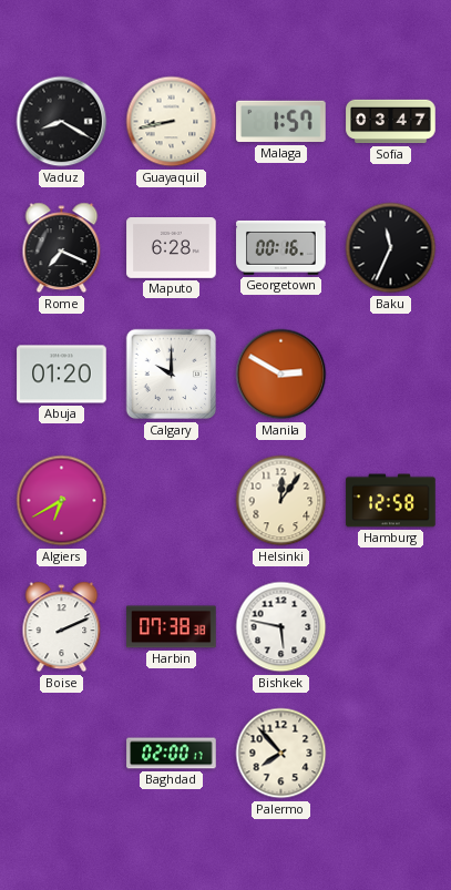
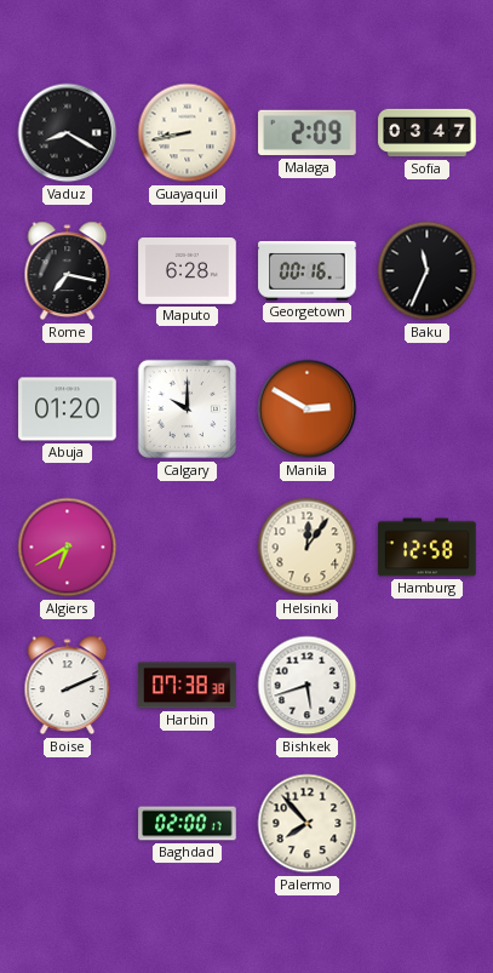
Malaga: 1:57 -> 2:09 (308, 133)
Rome: 7:19 -> 7:17 (68, 271)
Bishkek: 5:47 -> 5:42 (308, 686)
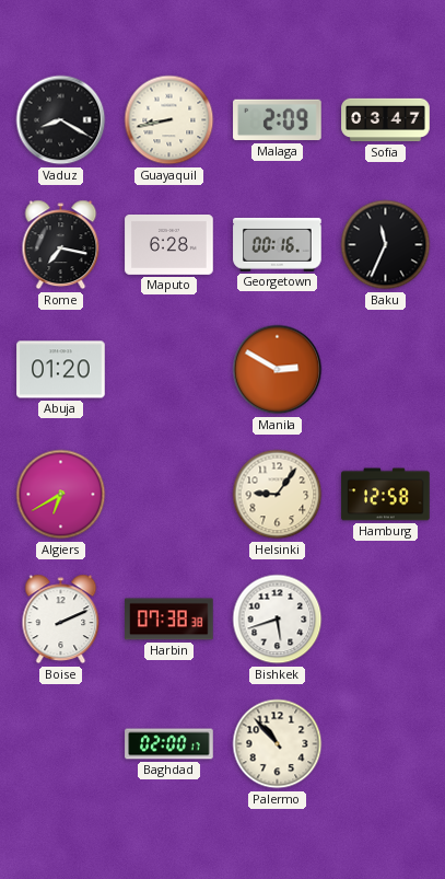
Calgary: 10:00 -> none (188, 410)
Helsinki: 12:06 -> 9:06 (278, 495)
Palermo: 7:53 -> 10:53 (278, 744)
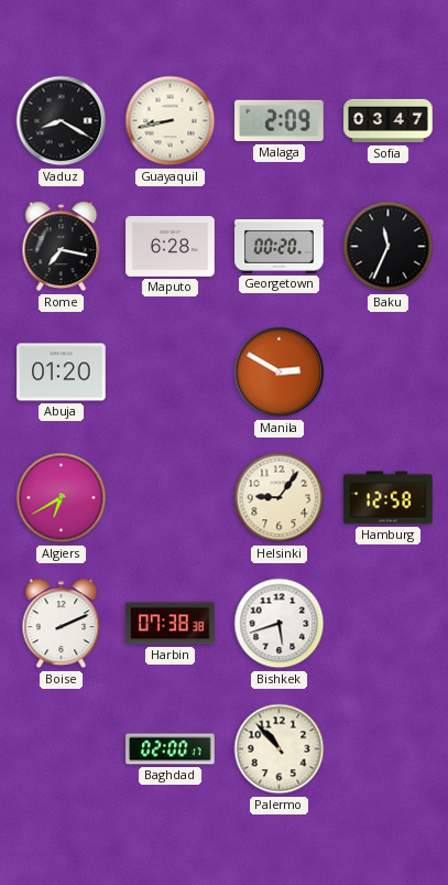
Georgetown: 00:16 -> 00:20 (280, 246)
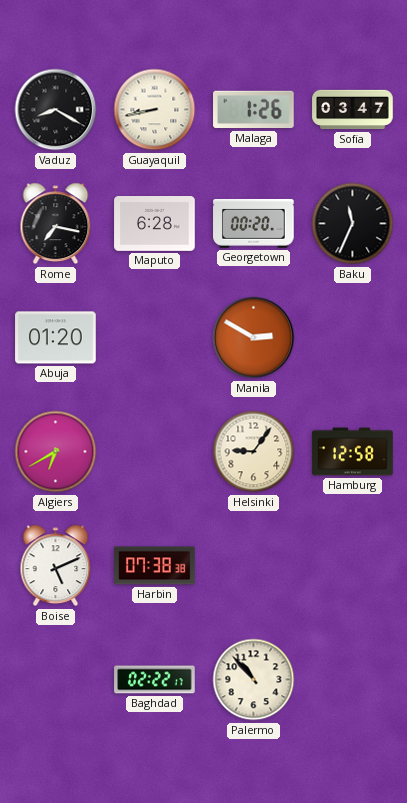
Malaga: 2:09 -> 1:26 (254, 110)
Boise: 2:11 -> 5:11 (56, 566)
Bishkek: 5:42 -> none (280, 624)
Baghdad: 02:00 -> 02:22 (155, 680)
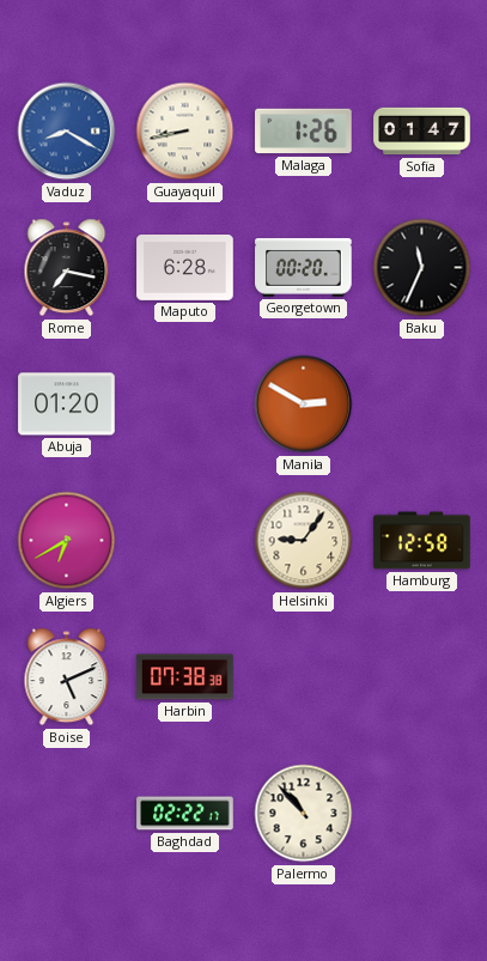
Vaduz dial: black -> blue (67, 132)
Sofia: 03:47 -> 01:47 (422, 132)
